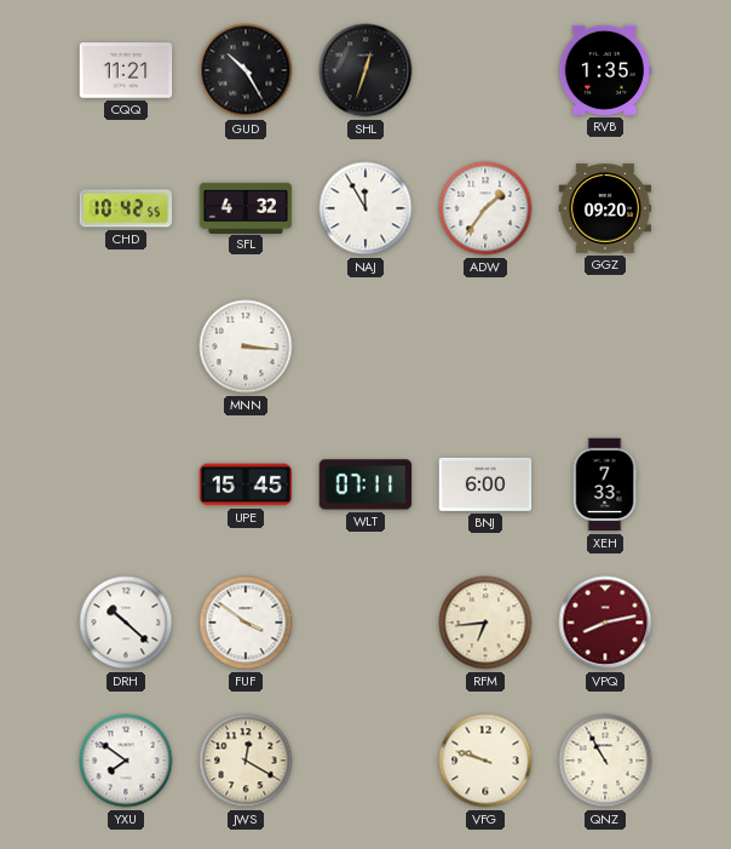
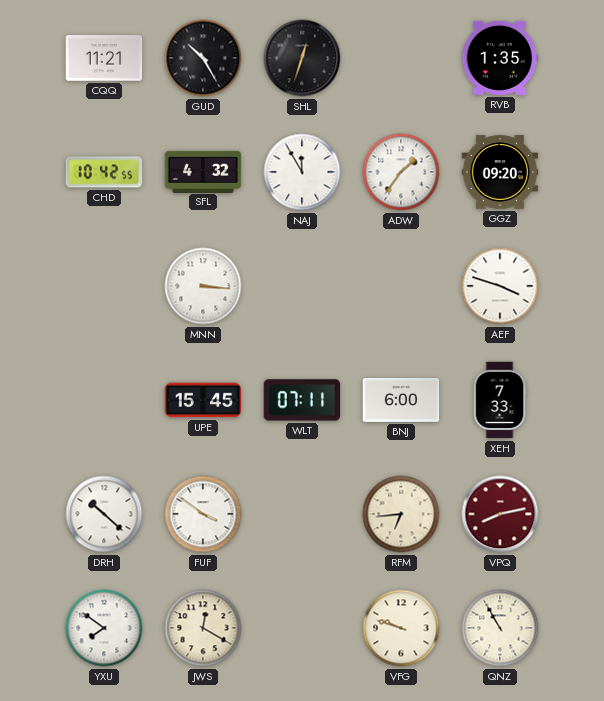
AEF: none -> 3:48 (500, 286)
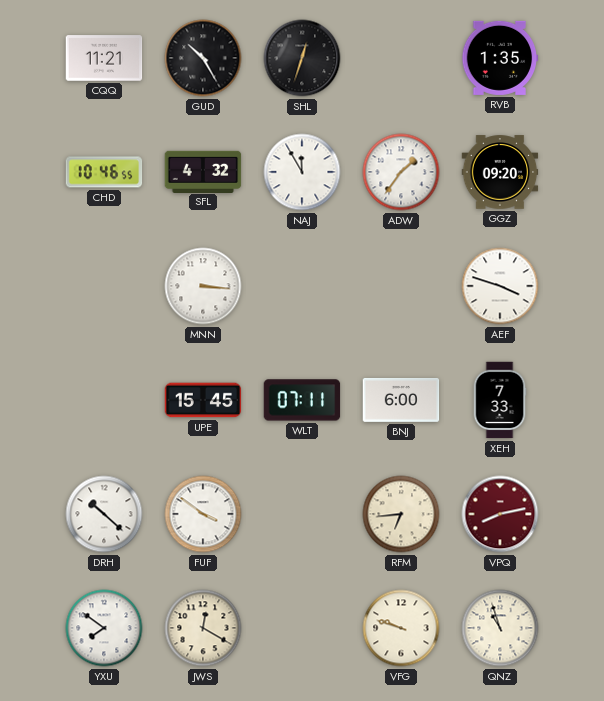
CHD: 10:42 -> 10:46 (104, 172)
QNZ: 10:55 -> 10:57 (500, 628)
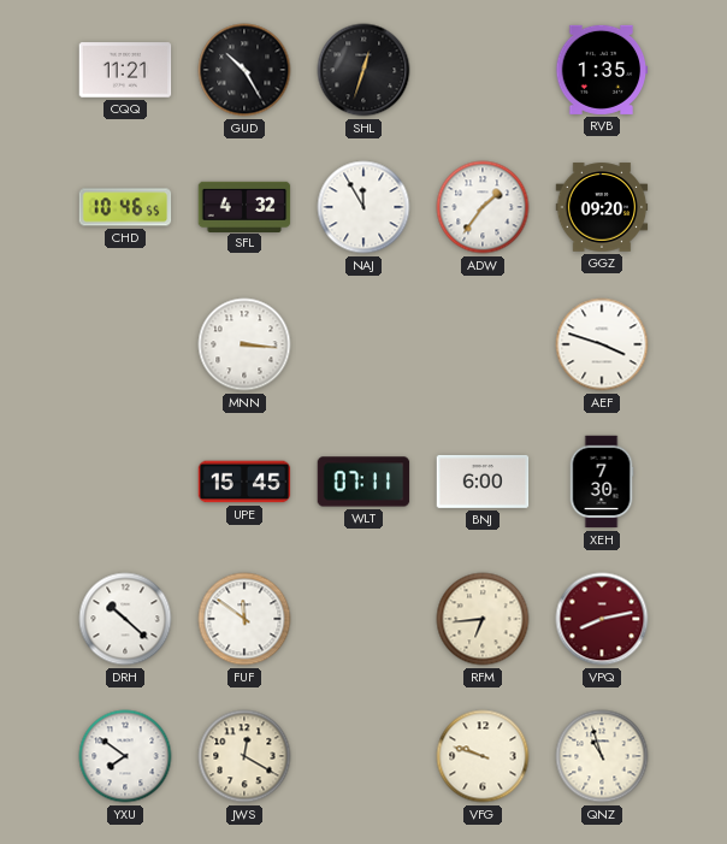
XEH: 7:33 -> 7:30 (602, 482)
FUF: 3:51 -> 11:51 (244, 619)
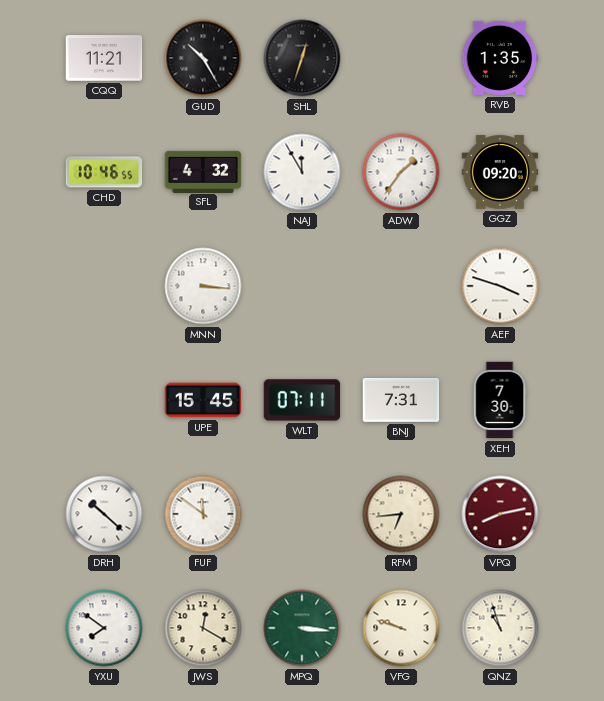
BNJ: 6:00 -> 7:31 (401, 400)
MPQ: none -> 3:16 (302, 628)
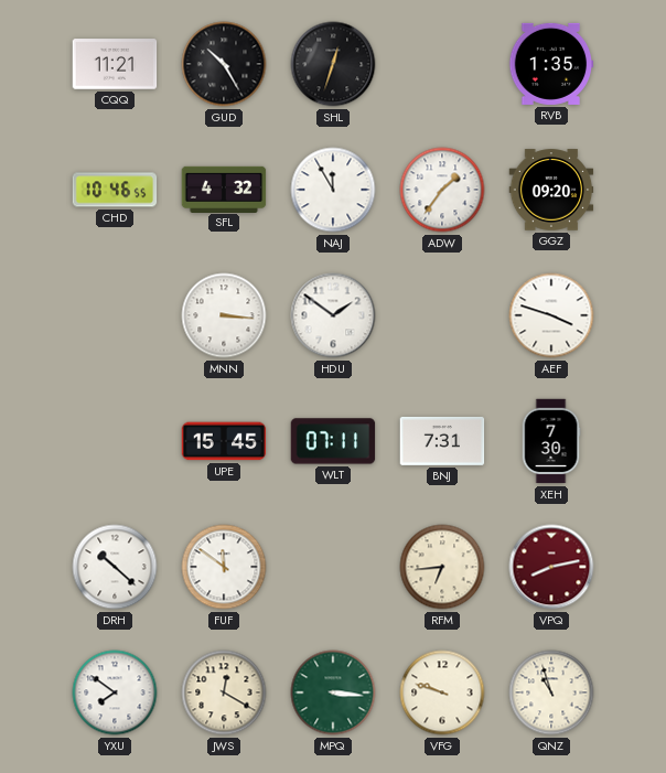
HDU: none -> 1:51 (333, 315)
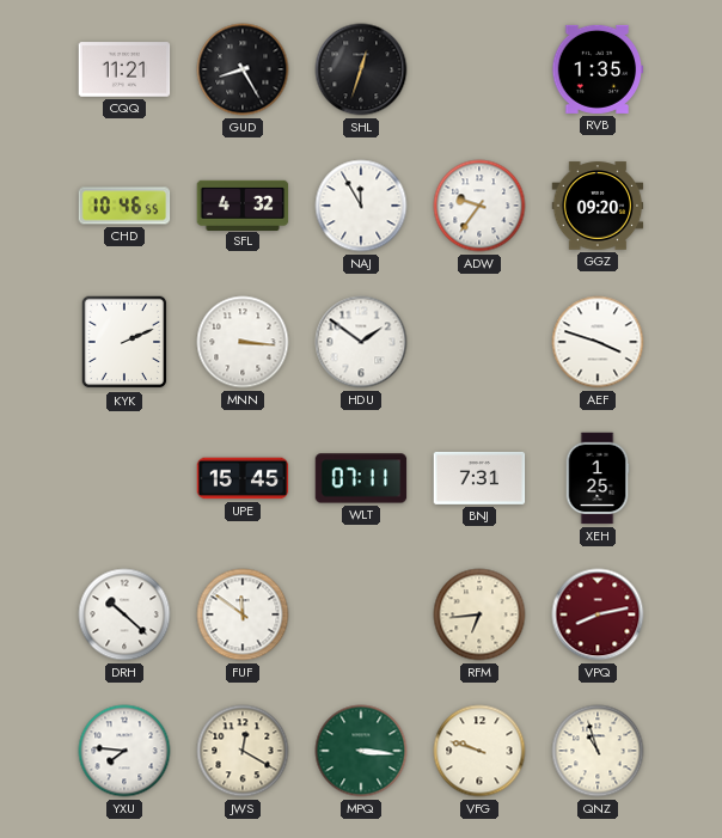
GUD: 10:25 -> 8:25 (243, 69)
ADW: 1:36 -> 9:36 (479, 206)
KYK: none -> 2:11 (124, 342)
XEH: 7:30 -> 1:25 (598, 478)
YXU: 7:51 -> 7:46 (124, 751)
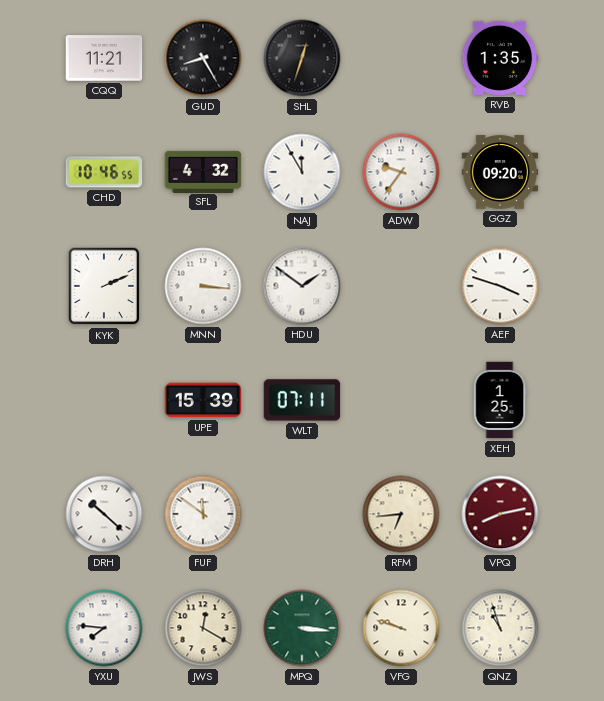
UPE: 15:45 -> 15:39 (203, 400)
BNJ: 7:31 -> none (479, 478)
